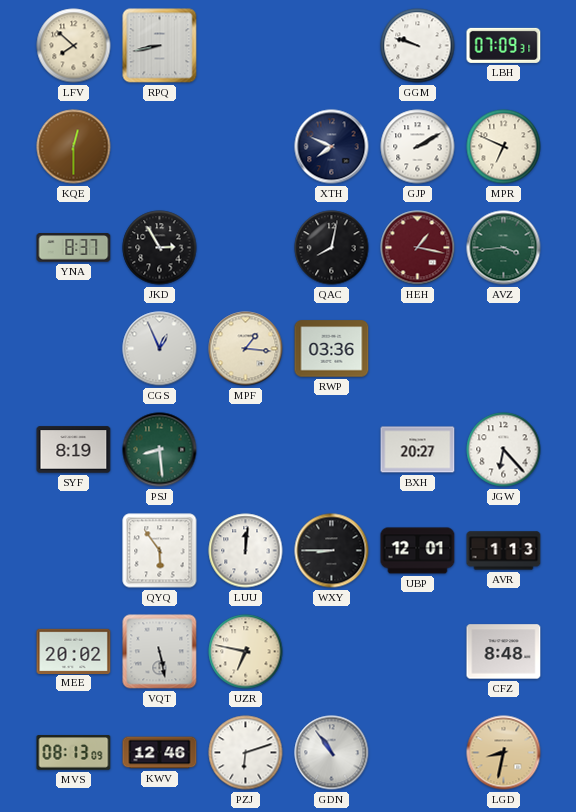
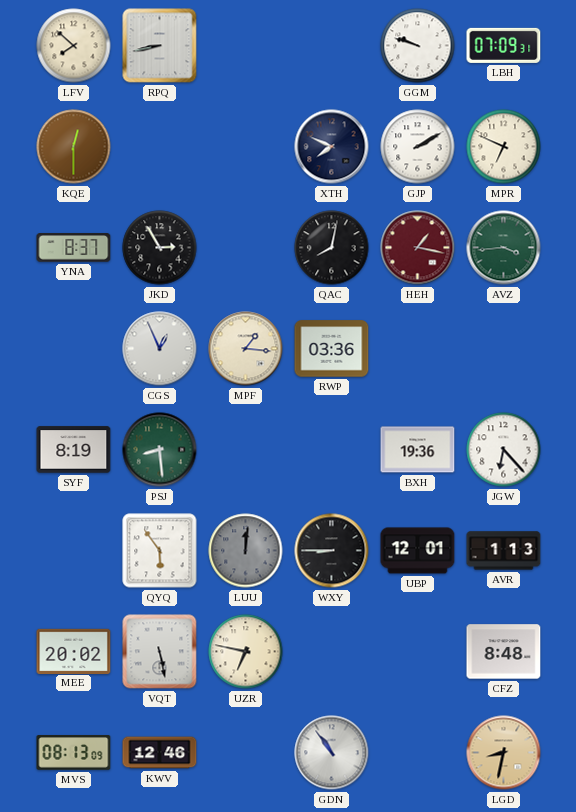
BXH: 20:27 -> 19:36 (418, 450)
LUU dial: white -> grey (246, 551)
PZJ: 6:12 -> none (246, 753)
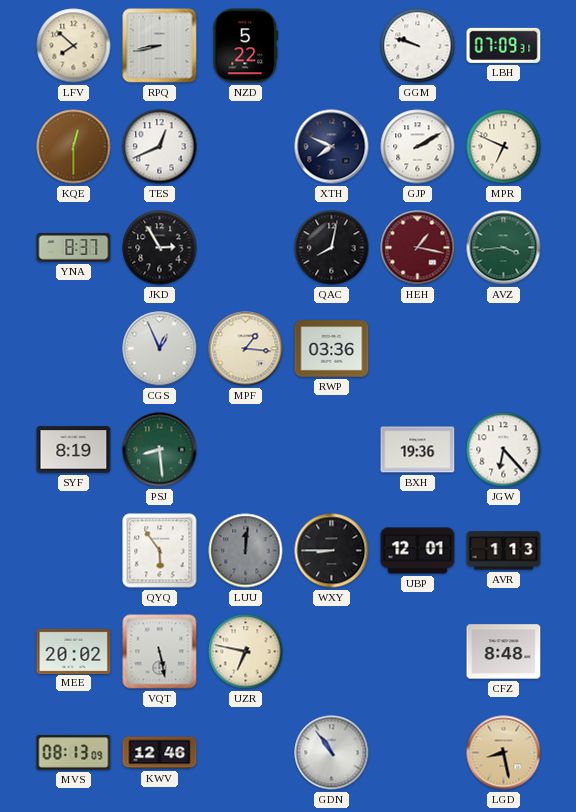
NZD: none -> 5:22 (246, 46)
TES: none -> 12:41 (160, 147)
LGD: 8:32 -> 8:28 (504, 753)
